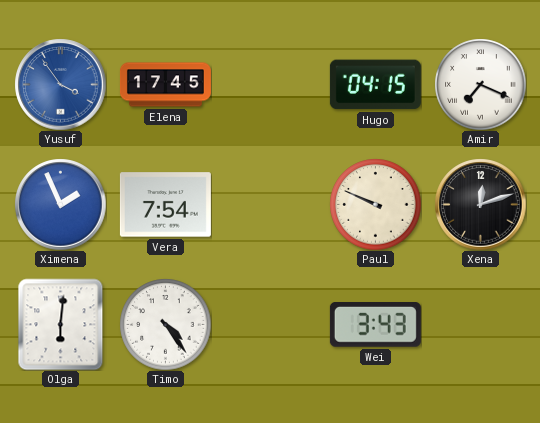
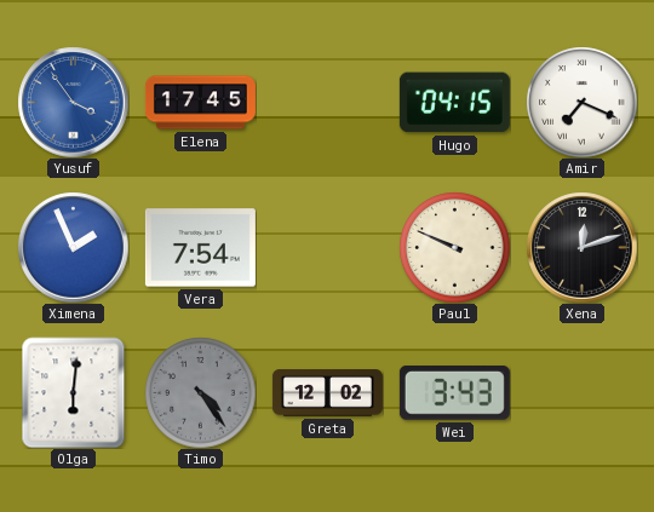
Timo dial: white -> grey (200, 392)
Greta: none -> 12:02 (327, 393)
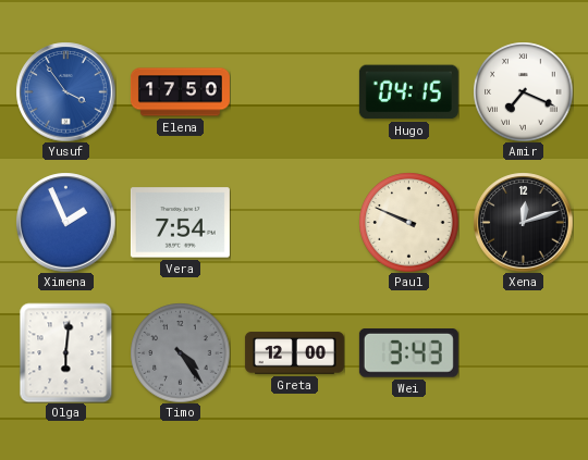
Elena: 17:45 -> 17:50 (180, 92)
Greta: 12:02 -> 12:00 (294, 353)
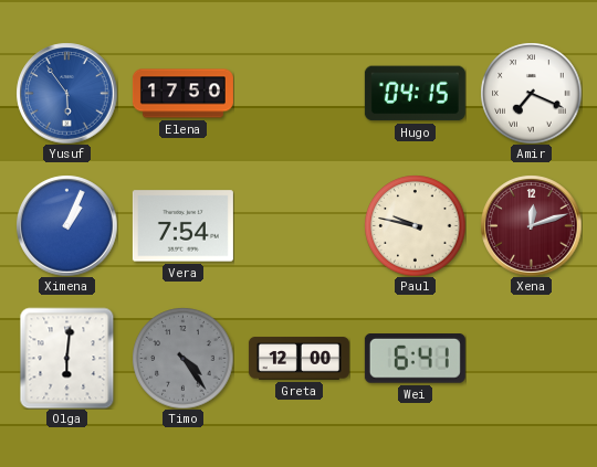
Yusuf: 3:54 -> 5:54 (66, 93)
Ximena: 1:56 -> 1:04 (66, 225)
Paul: 9:49 -> 9:47 (415, 225)
Xena dial: black -> burgundy (531, 225)
Wei: 3:43 -> 6:41 (415, 359)
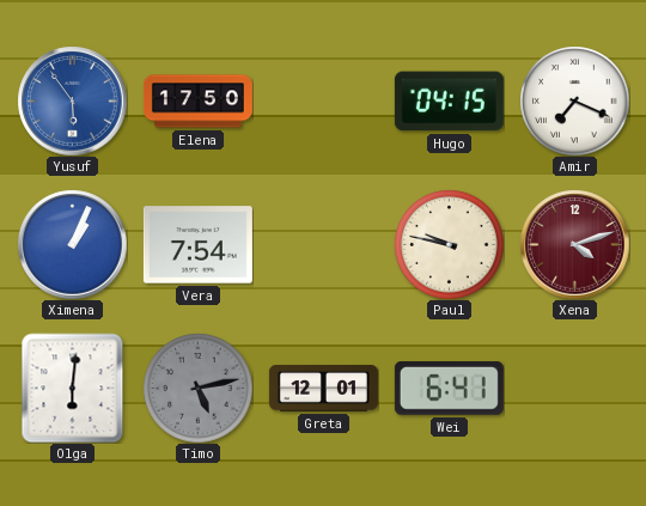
Xena: 12:12 -> 4:12 (574, 244)
Timo: 4:24 -> 5:13 (197, 388)
Greta: 12:00 -> 12:01 (323, 389)
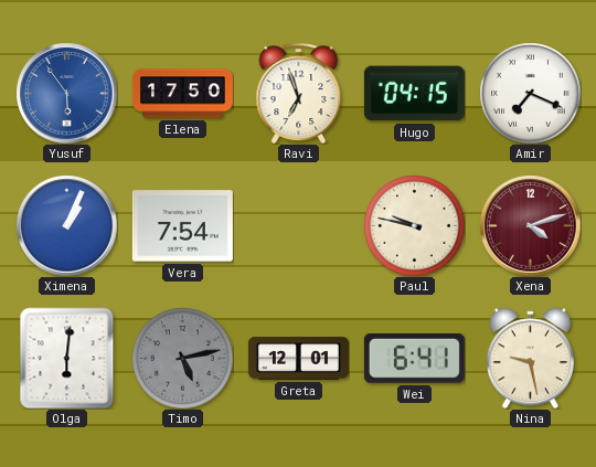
Ravi: none -> 6:57 (299, 93)
Nina: none -> 9:28 (530, 358)
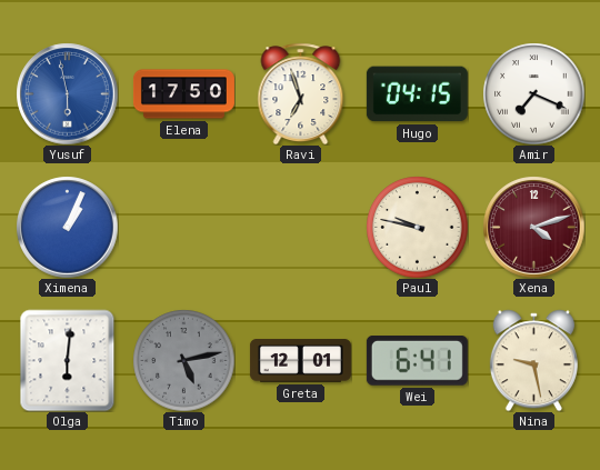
Yusuf: 5:54 -> 5:58 (67, 93)
Vera: 7:54 -> none (182, 226)
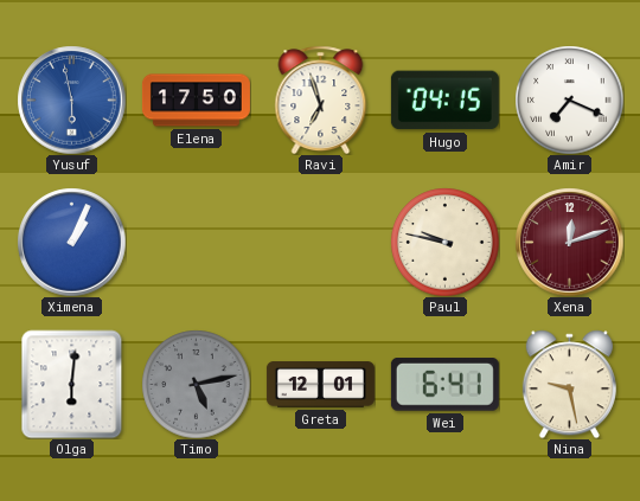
Xena: 4:12 -> 12:12 (569, 242)
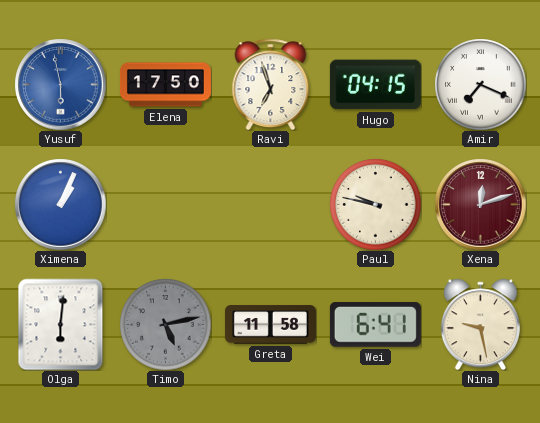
Greta: 12:01 -> 11:58 (270, 325)
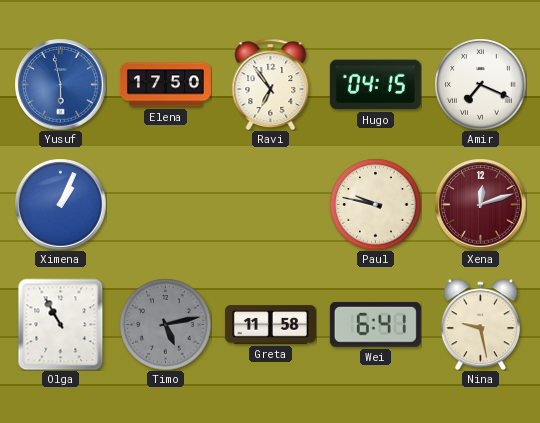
Ravi: 6:57 -> 6:54 (271, 84)
Olga: 6:01 -> 10:55 (61, 324)
